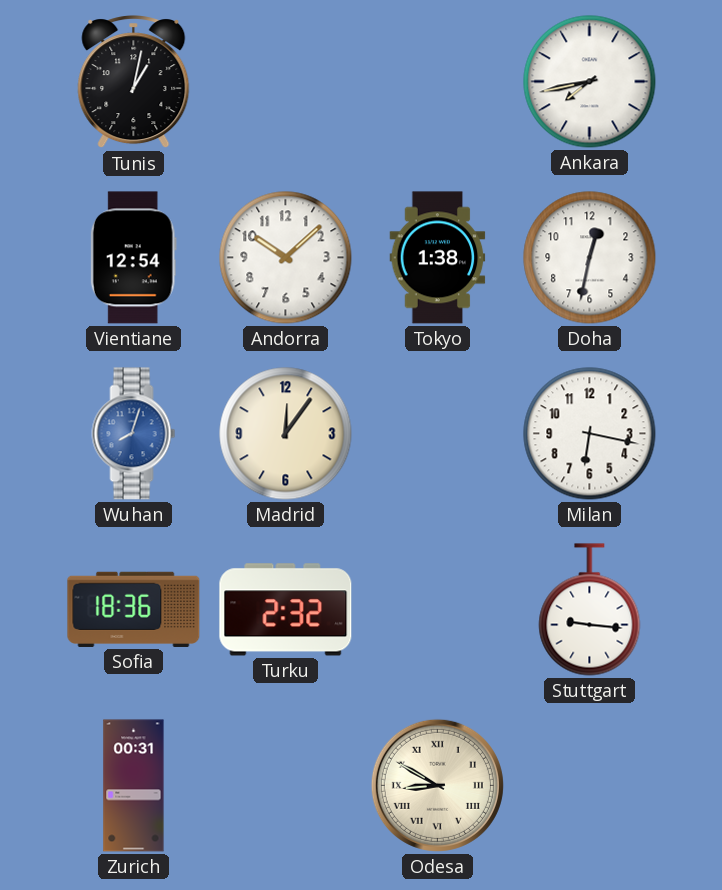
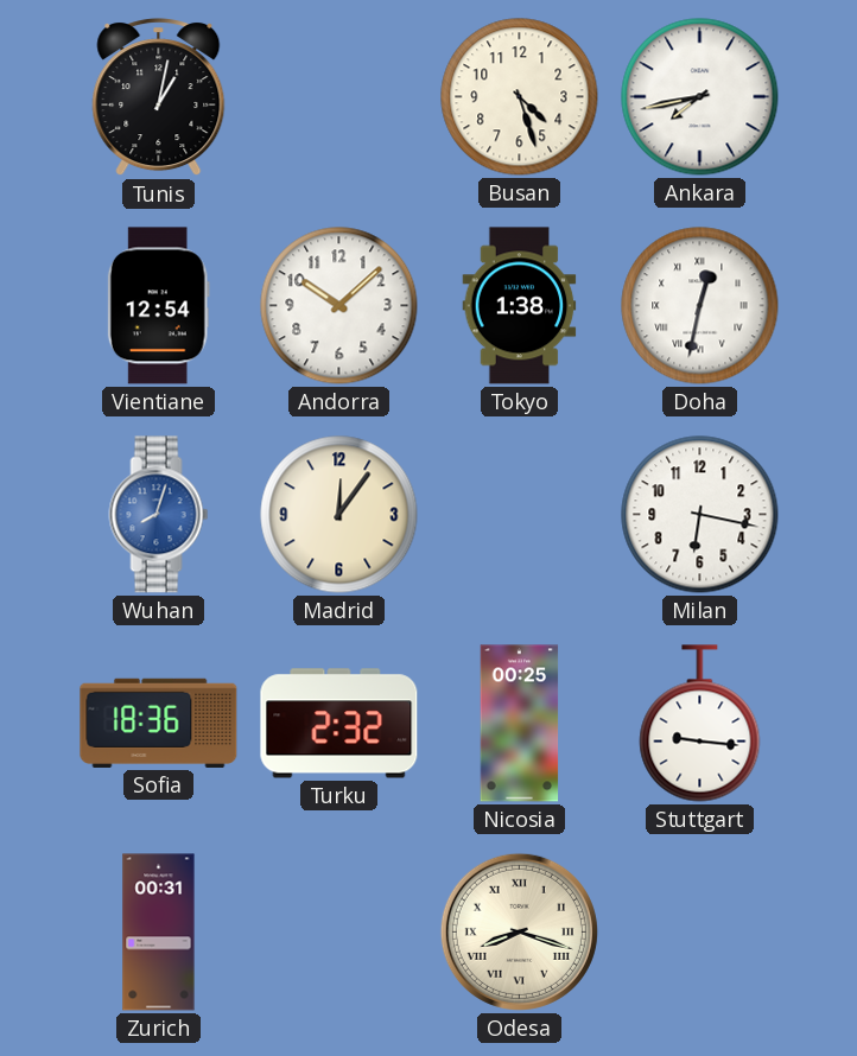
Busan: none -> 4:27 (520, 97)
Doha numerals: Arabic -> Roman (700, 306)
Nicosia: none -> 00:25 (520, 724)
Odesa: 8:50 -> 8:18 (519, 931)
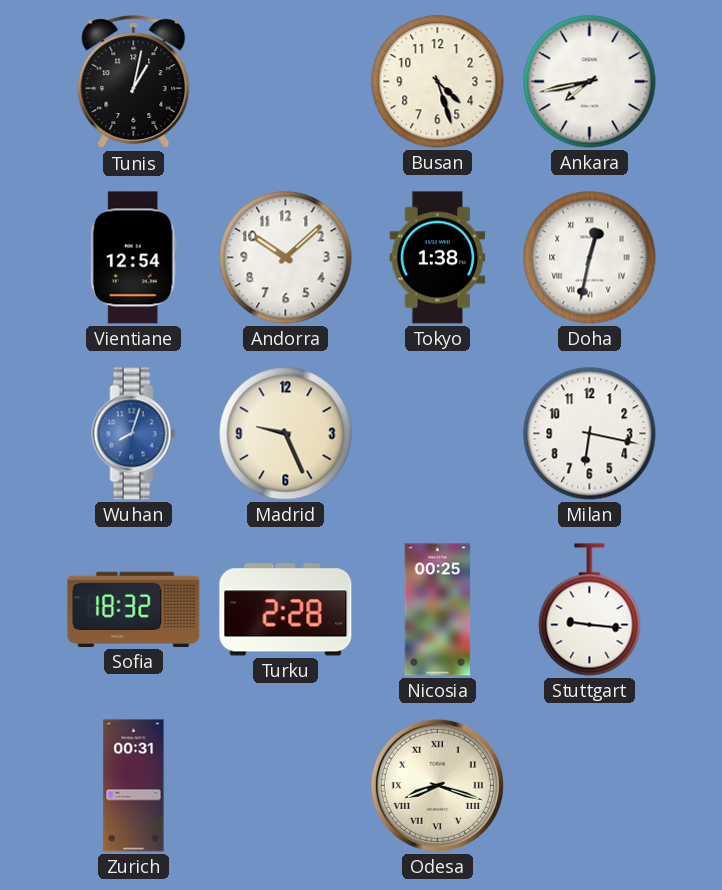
Madrid: 12:06 -> 9:26 (286, 434)
Sofia: 18:36 -> 18:32 (134, 609)
Turku: 2:32 -> 2:28 (286, 610)
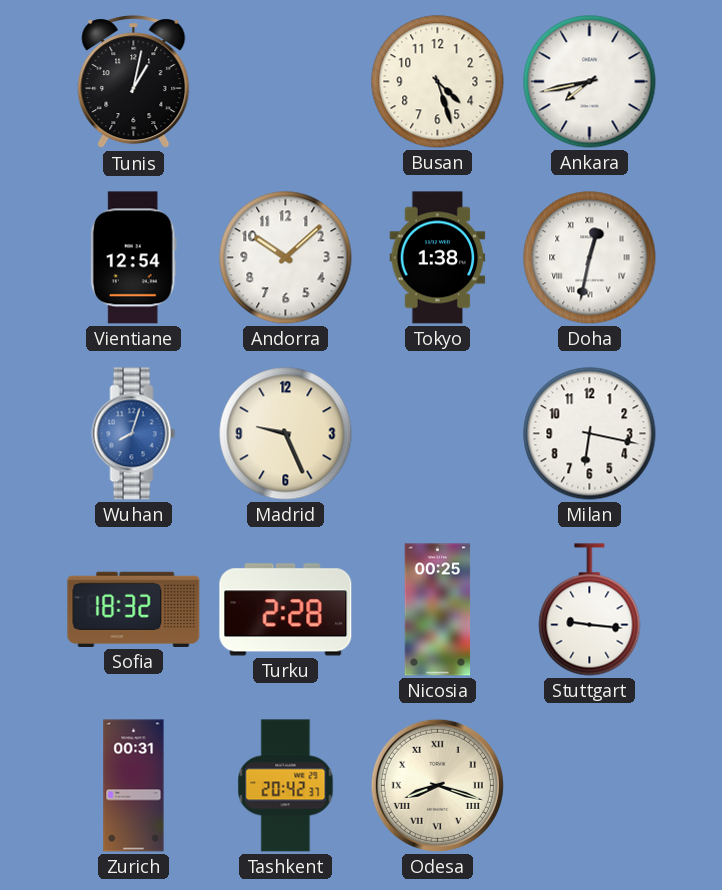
Tashkent: none -> 20:42 (286, 786)
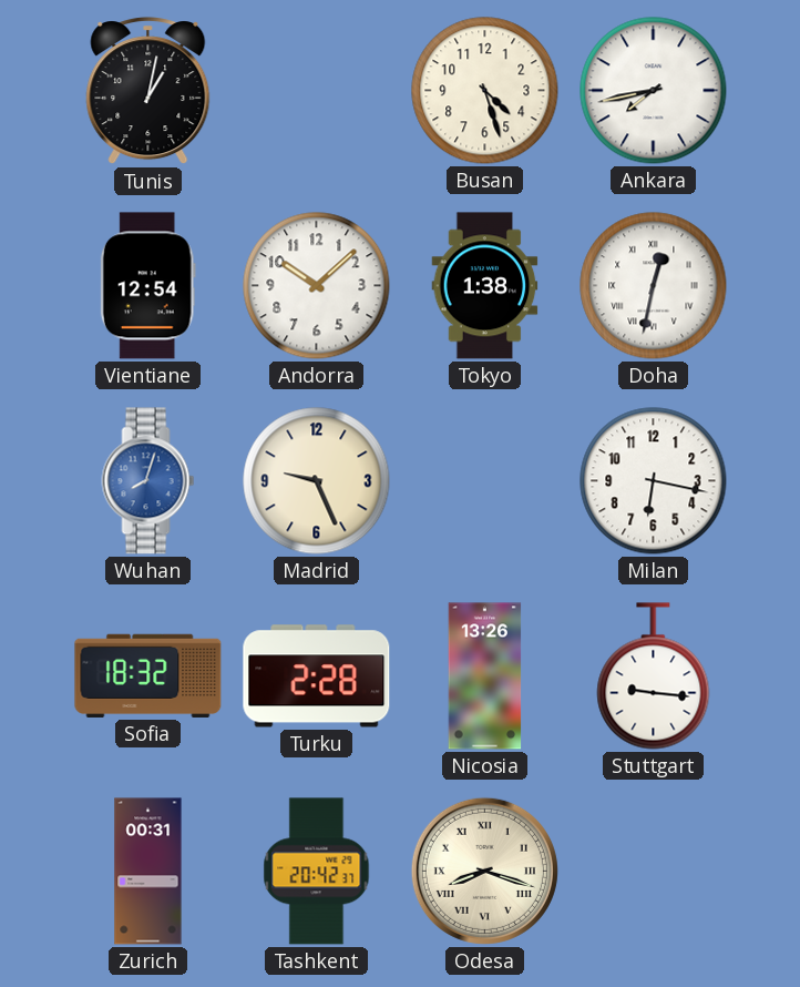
Nicosia: 00:25 -> 13:26 (485, 676)
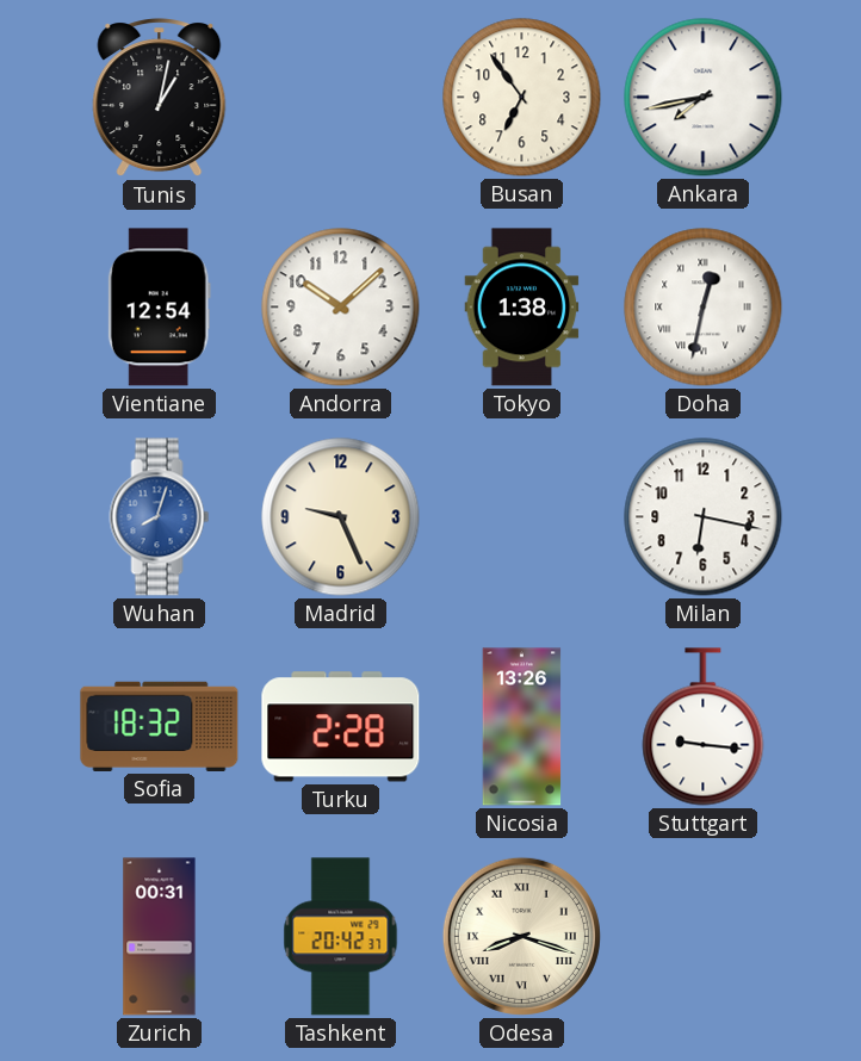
Busan: 4:27 -> 6:54 (522, 98)
